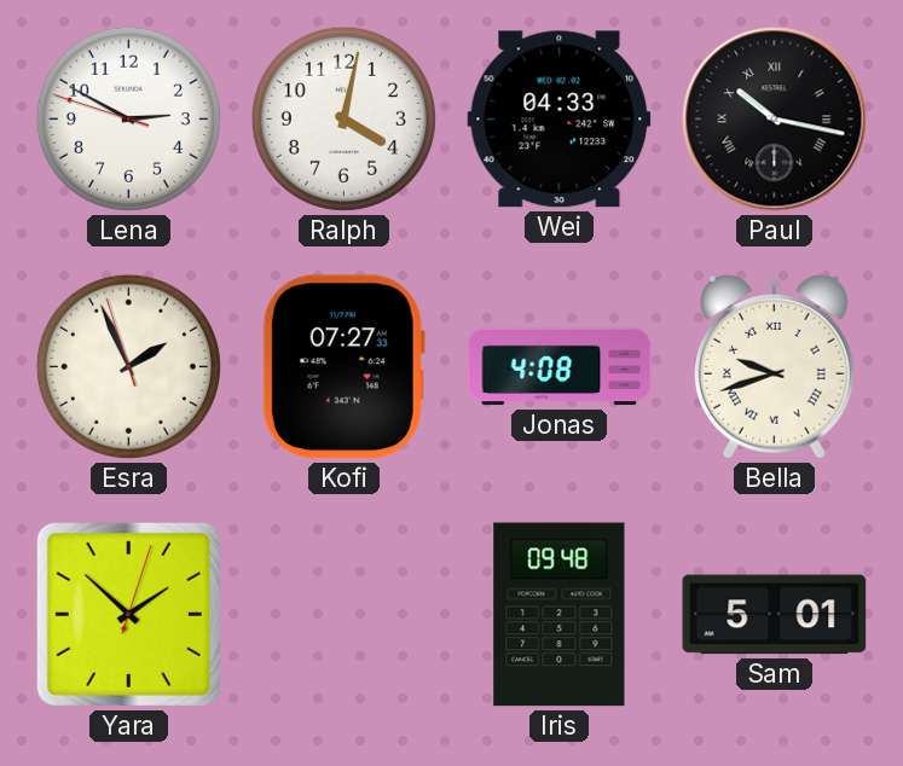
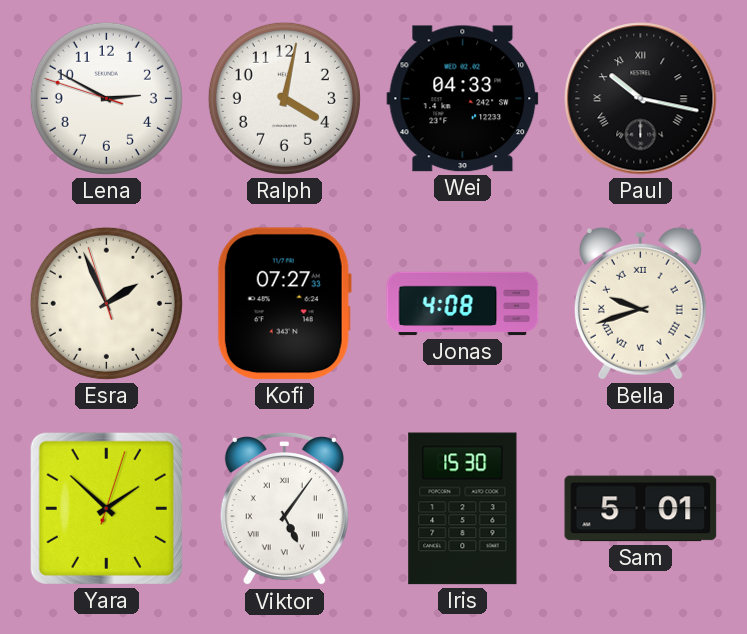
Viktor: none -> 5:06 (284, 510)
Iris: 09:48 -> 15:30 (463, 509)
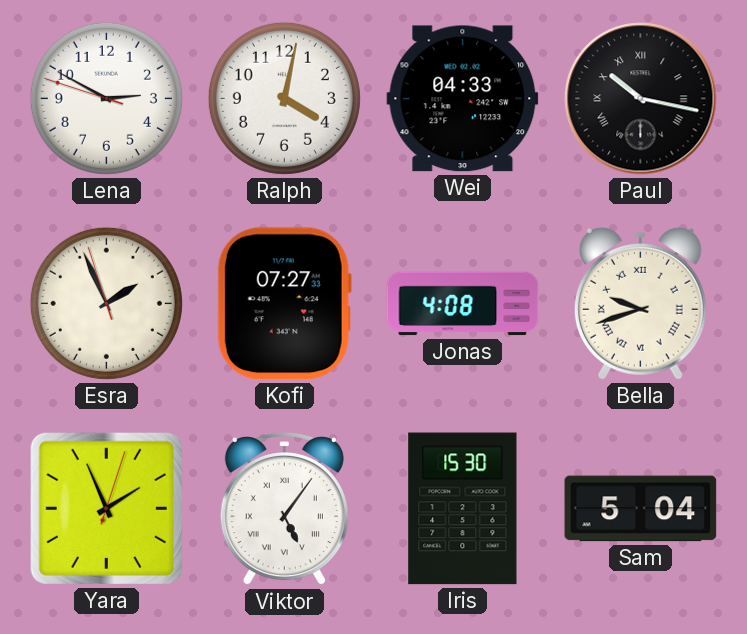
Yara: 1:52 -> 1:56 (106, 508)
Sam: 5:01 -> 5:04 (641, 509)
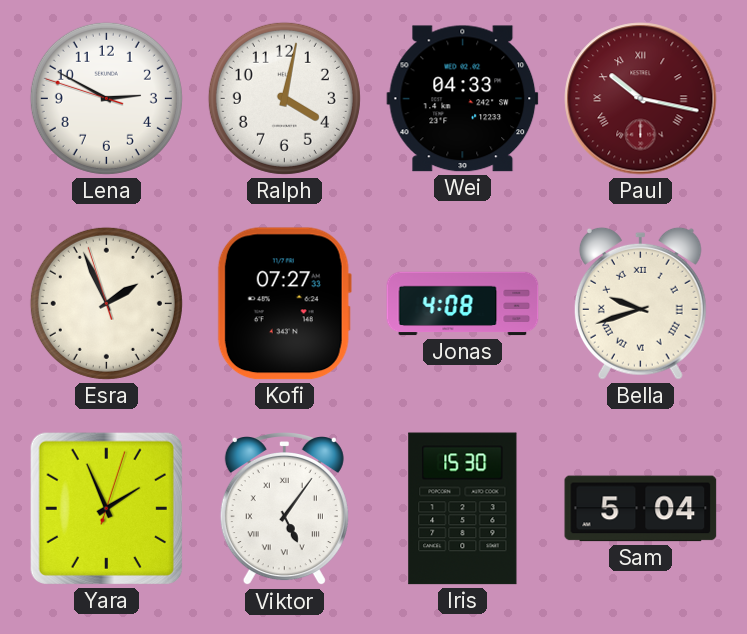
Paul dial: black -> burgundy (641, 99)
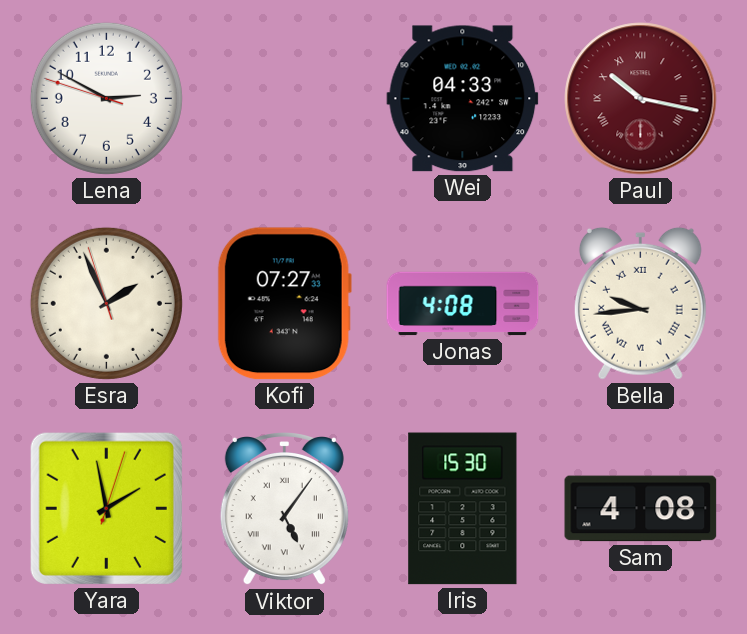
Ralph: 4:02 -> none (284, 98)
Bella: 9:42 -> 9:44 (640, 303)
Yara: 1:56 -> 1:58 (106, 508)
Sam: 5:04 -> 4:08 (641, 509)
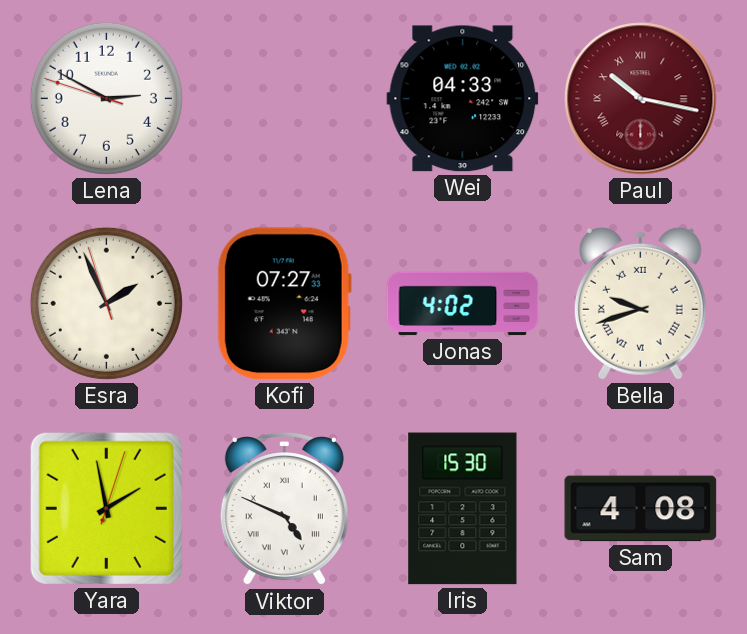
Jonas: 4:08 -> 4:02 (463, 304)
Bella: 9:44 -> 9:42 (640, 303)
Viktor: 5:06 -> 4:49 (284, 510)
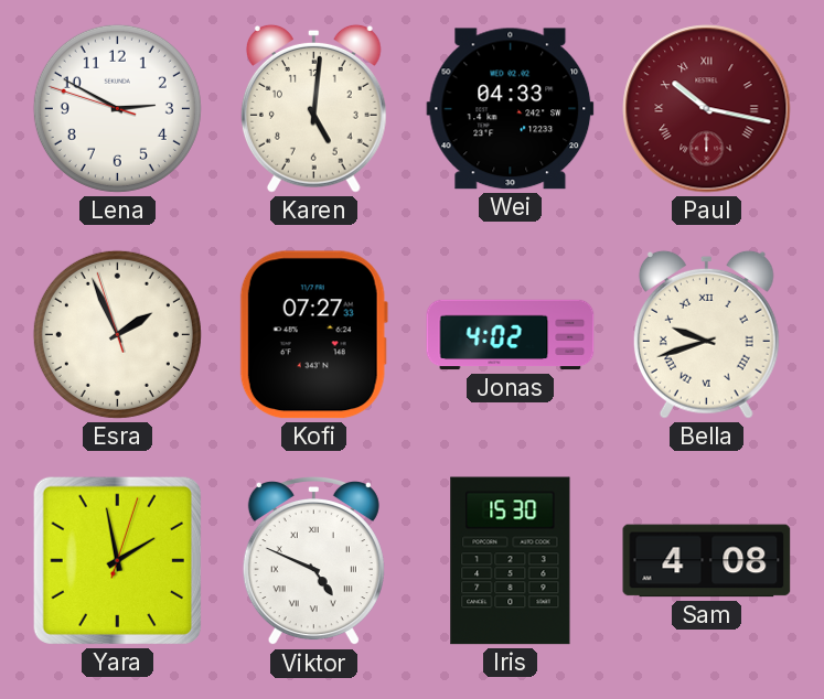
Karen: none -> 5:01 (313, 108)
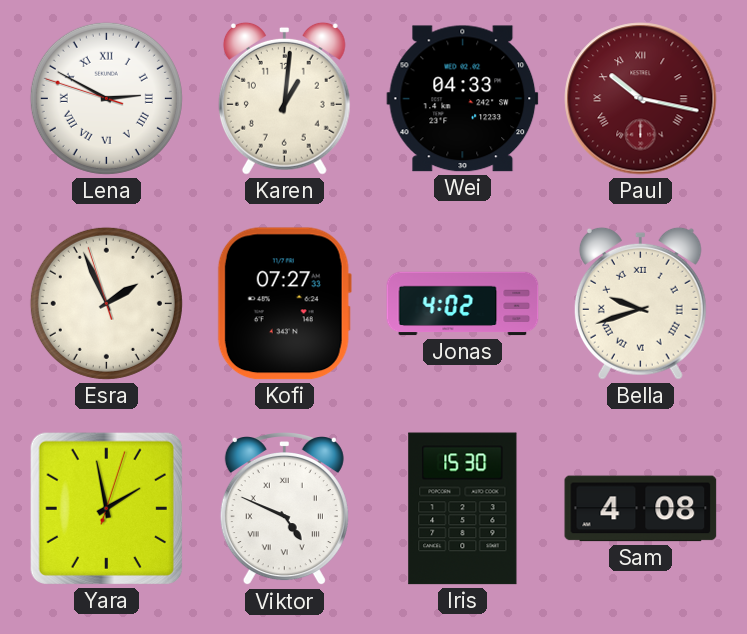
Lena numerals: Arabic -> Roman (106, 98)
Karen: 5:01 -> 1:01 (284, 98)
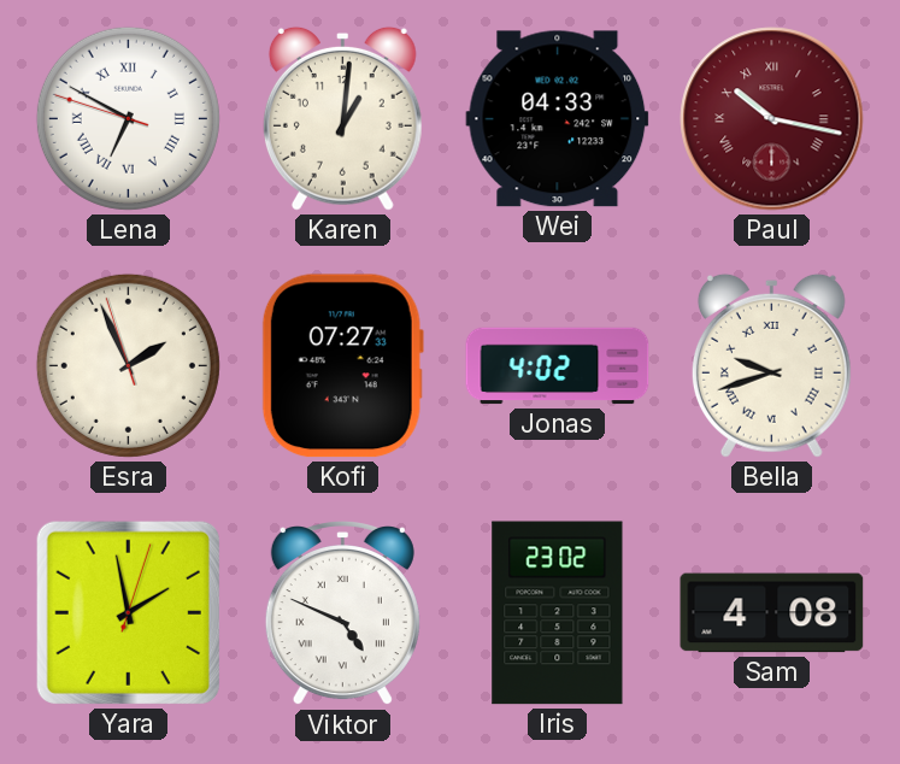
Lena: 2:49 -> 6:49 (128, 118)
Iris: 15:30 -> 23:02 (558, 613)
